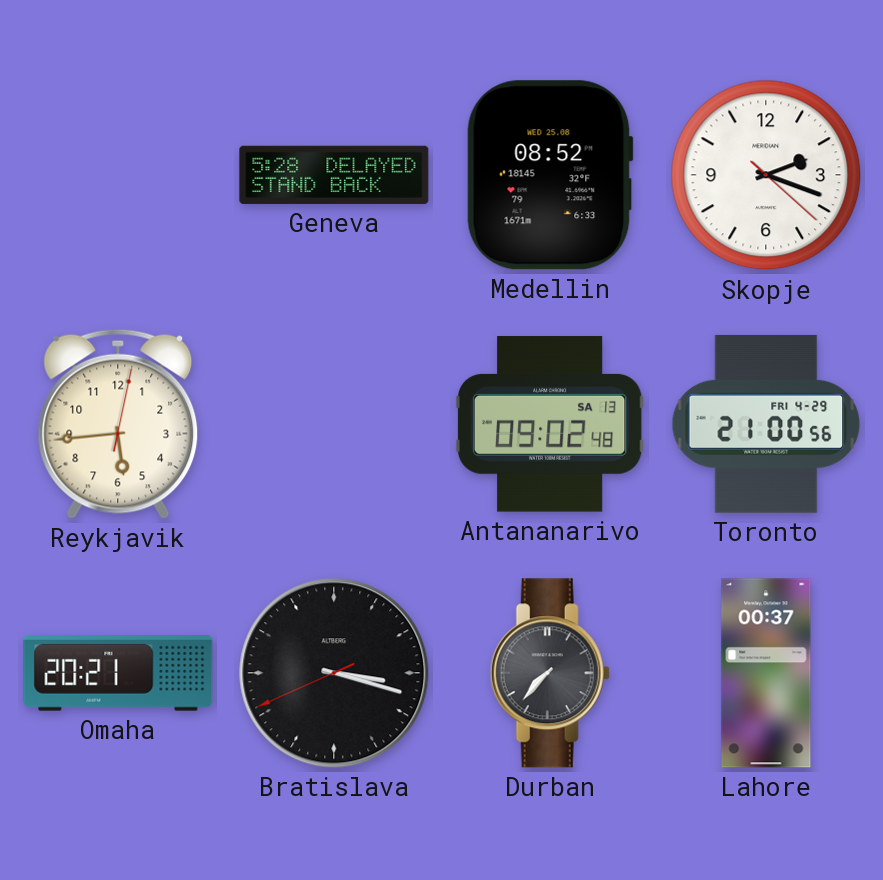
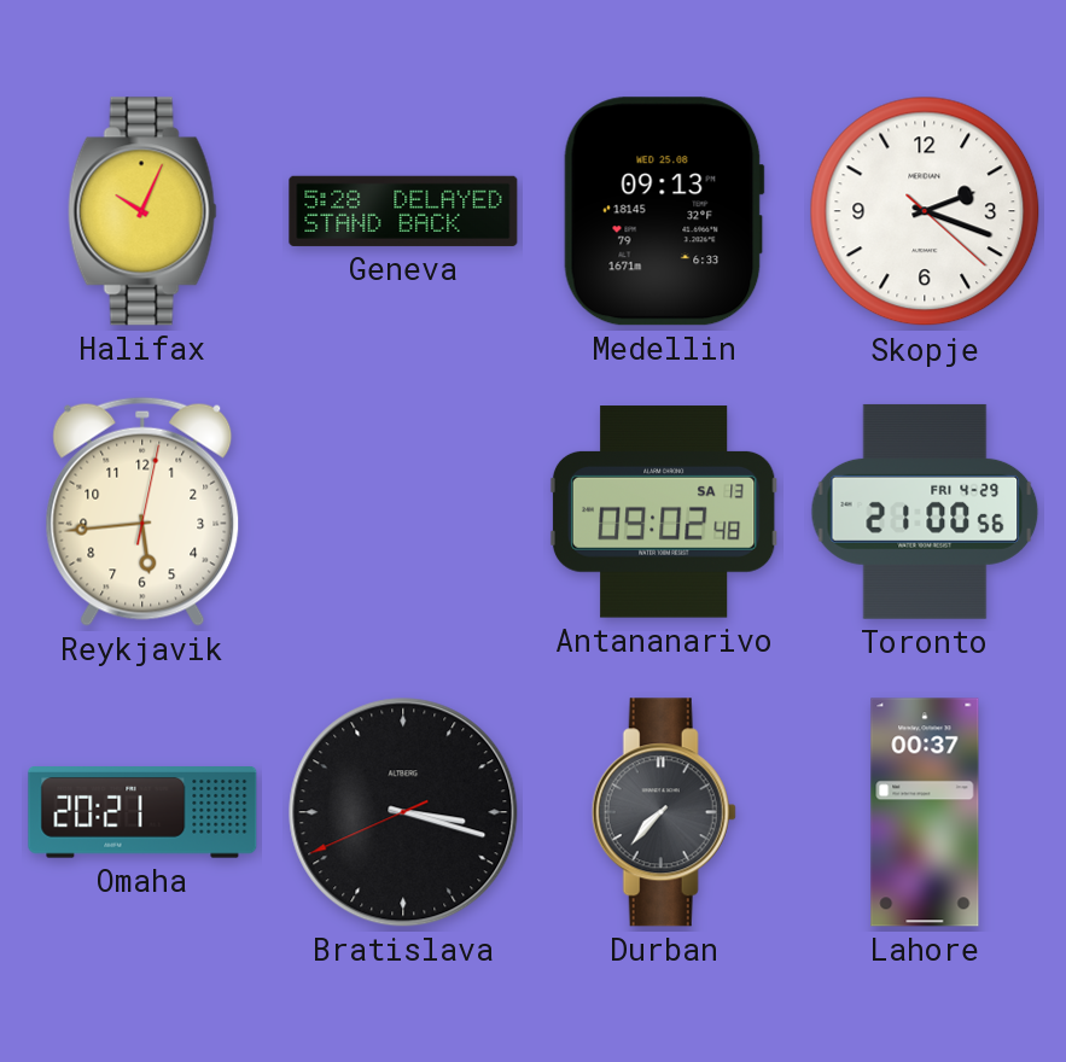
Halifax: none -> 10:04 (142, 211)
Medellin: 08:52 -> 09:13 (664, 211)
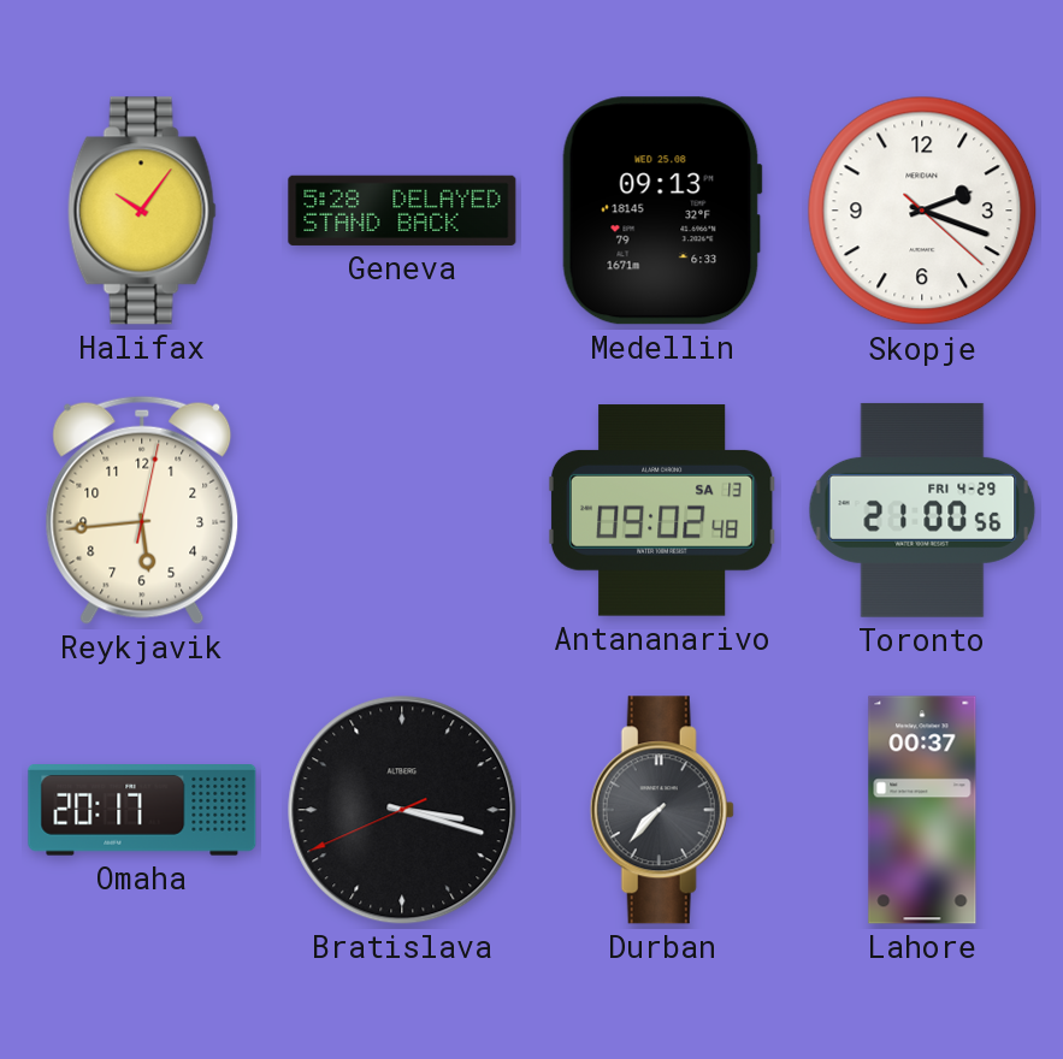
Halifax: 10:04 -> 10:06 (142, 211)
Omaha: 20:21 -> 20:17 (142, 811)
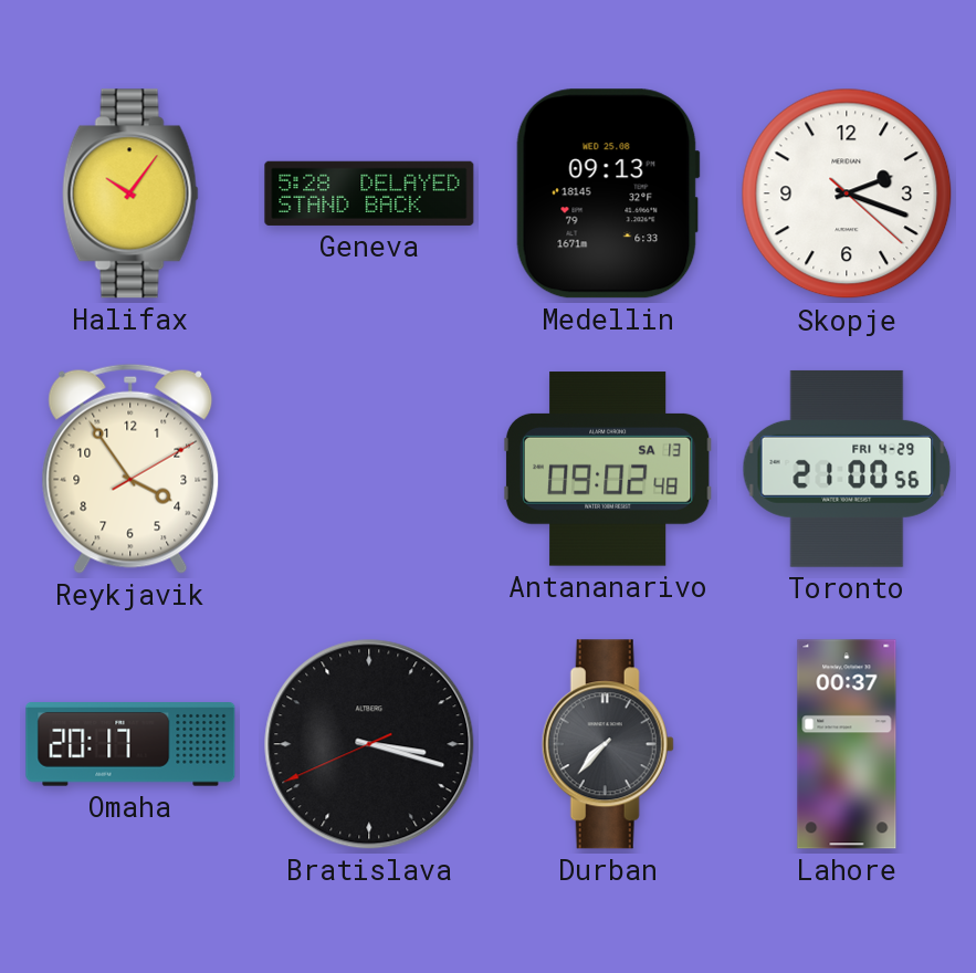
Reykjavik: 5:44 -> 3:54 (130, 469)
